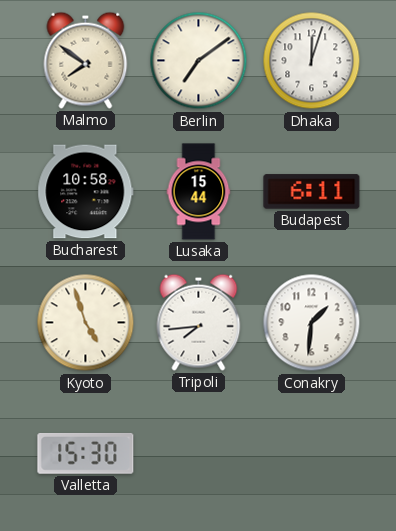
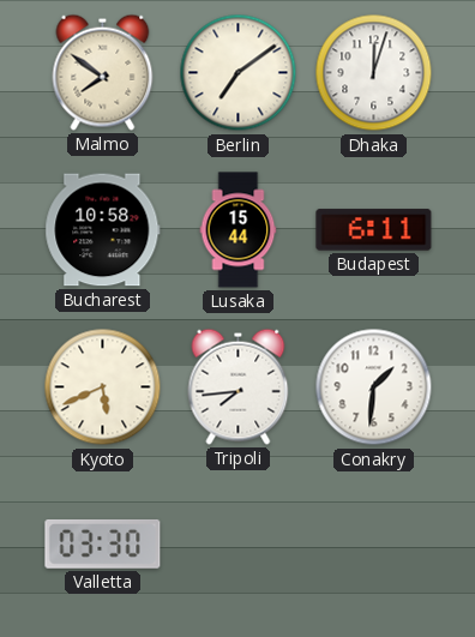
Kyoto: 4:57 -> 5:41 (103, 387)
Valletta: 15:30 -> 03:30 (103, 543)
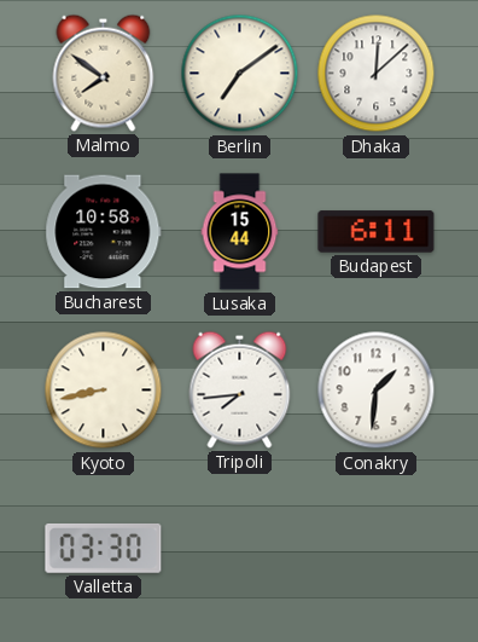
Dhaka: 12:03 -> 12:08 (377, 74)
Kyoto: 5:41 -> 8:43 (104, 391)
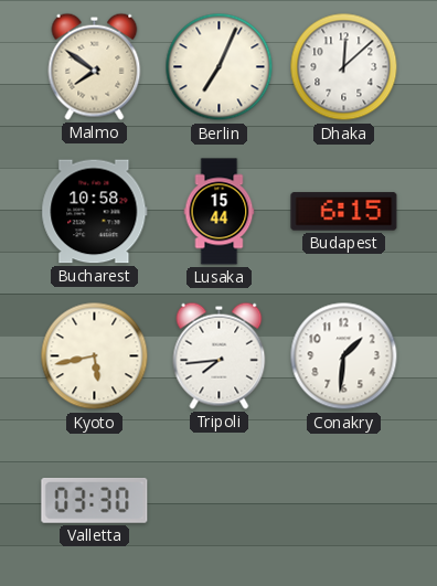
Berlin: 7:09 -> 7:04 (220, 67)
Budapest: 6:11 -> 6:15 (344, 212)
Kyoto: 8:43 -> 5:43 (95, 356)
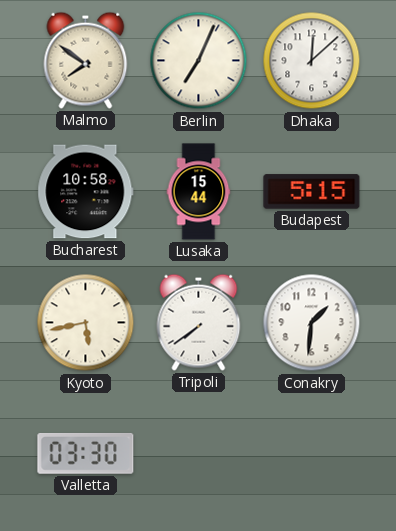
Budapest: 6:15 -> 5:15 (312, 192)
Tripoli: 7:44 -> 7:39 (199, 322)
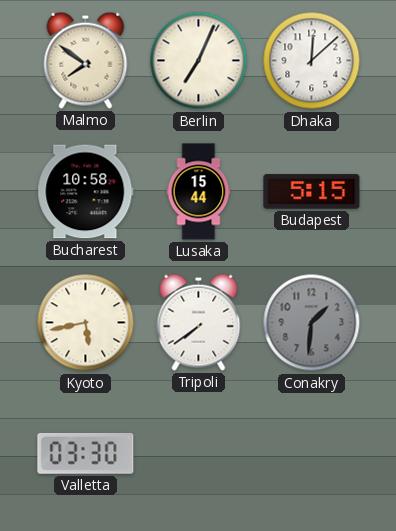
Conakry dial: white -> grey (312, 323)
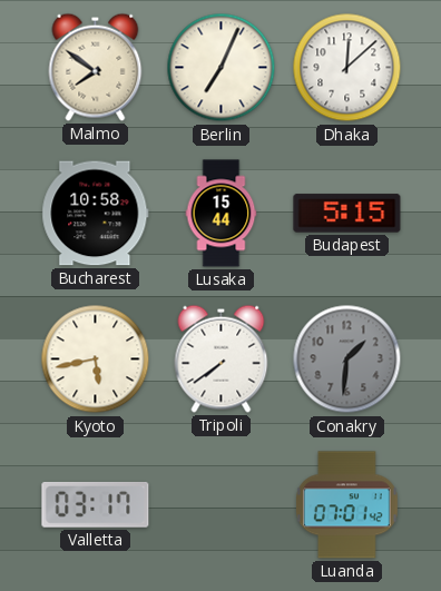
Valletta: 03:30 -> 03:17 (96, 504)
Luanda: none -> 07:01 (347, 505)
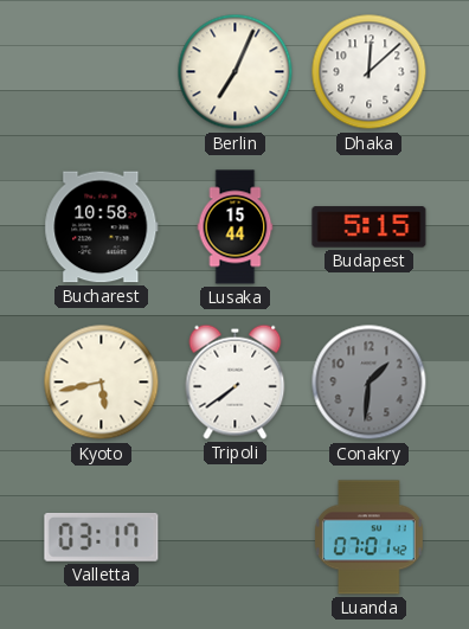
Malmo: 7:51 -> none (96, 67)
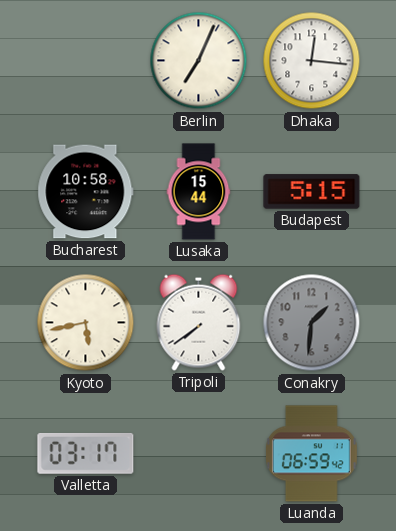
Dhaka: 12:08 -> 12:16 (312, 61)
Luanda: 07:01 -> 06:59 (312, 454)
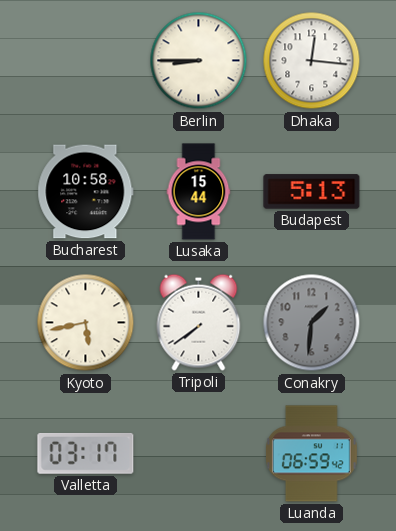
Berlin: 7:04 -> 8:45 (199, 61)
Budapest: 5:15 -> 5:13 (312, 192)
